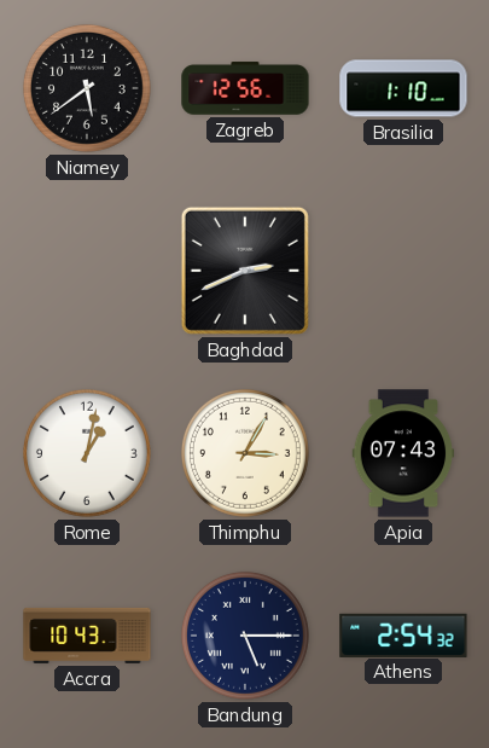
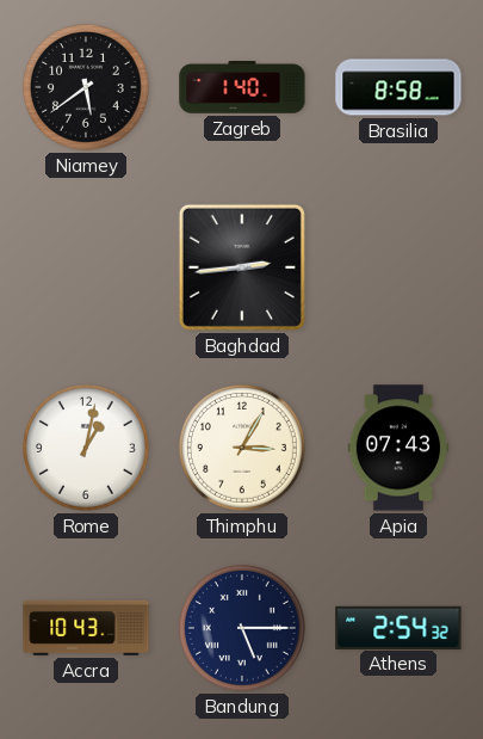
Zagreb: 12:56 -> 1:40 (242, 87)
Brasilia: 1:10 -> 8:58 (398, 87)
Baghdad: 2:41 -> 2:44 (242, 267)
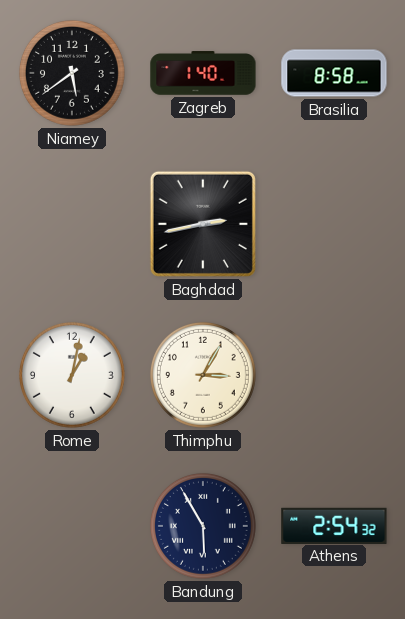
Baghdad: 2:44 -> 2:43 (203, 224)
Apia: 07:43 -> none (398, 448)
Accra: 10:43 -> none (86, 628)
Bandung: 5:15 -> 5:55 (203, 526)
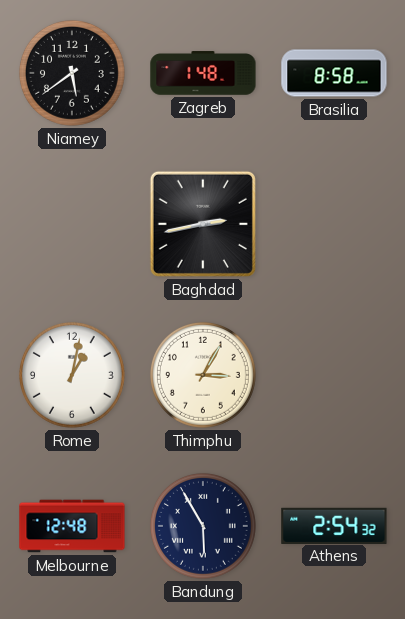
Zagreb: 1:40 -> 1:48 (203, 73)
Melbourne: none -> 12:48 (72, 526)
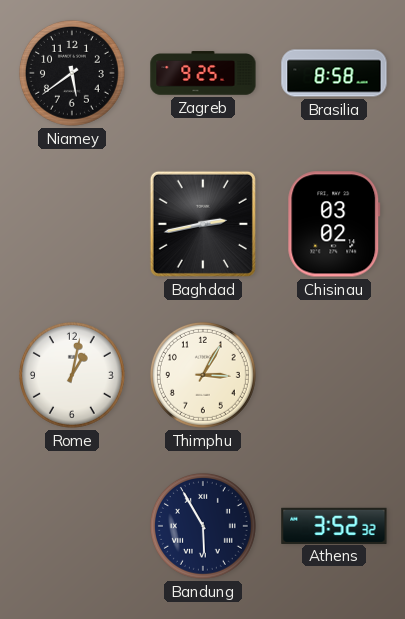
Zagreb: 1:48 -> 9:25 (203, 73)
Chisinau: none -> 03:02 (334, 224)
Melbourne: 12:48 -> none (72, 526)
Athens: 2:54 -> 3:52 (334, 525)
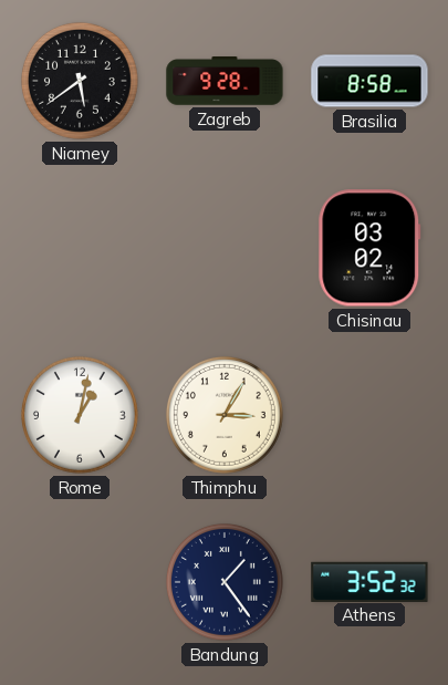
Zagreb: 9:25 -> 9:28 (225, 81)
Baghdad: 2:43 -> none (203, 224)
Bandung: 5:55 -> 1:24 (225, 582)
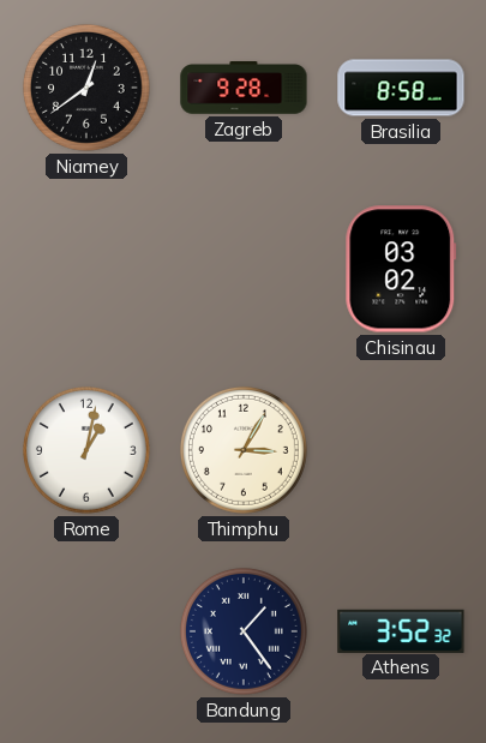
Niamey: 5:39 -> 12:39 (86, 88)
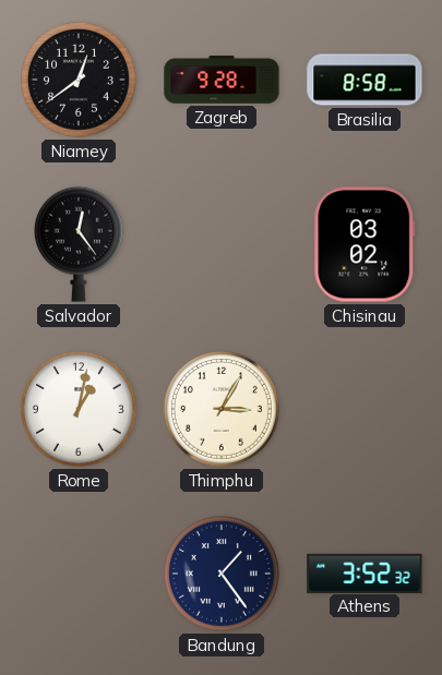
Salvador: none -> 12:24 (79, 244)
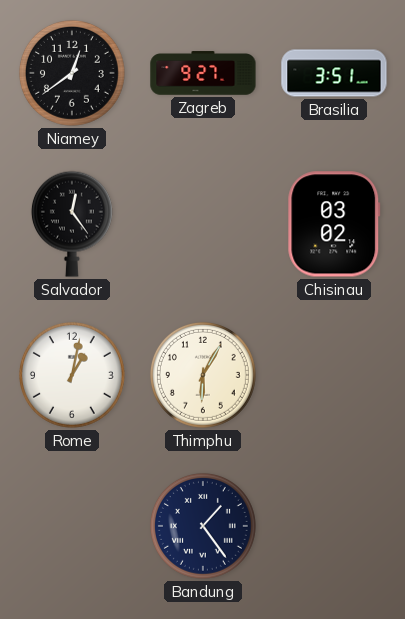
Zagreb: 9:28 -> 9:27 (203, 73)
Brasilia: 8:58 -> 3:51 (334, 73)
Thimphu: 3:05 -> 6:05 (203, 375)
Athens: 3:52 -> none (365, 572)
